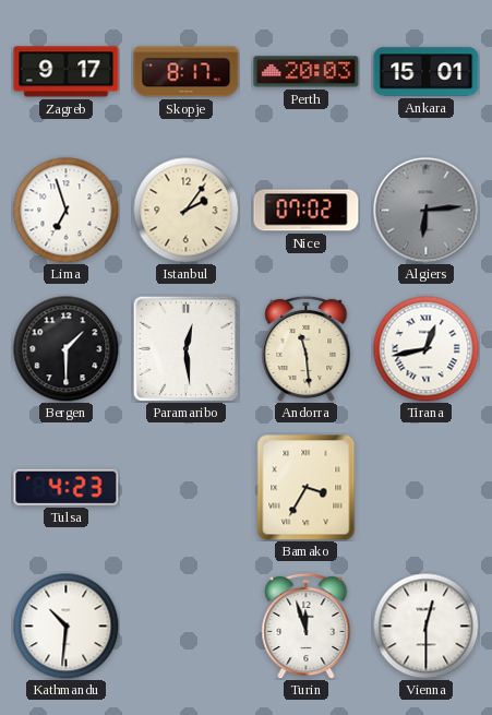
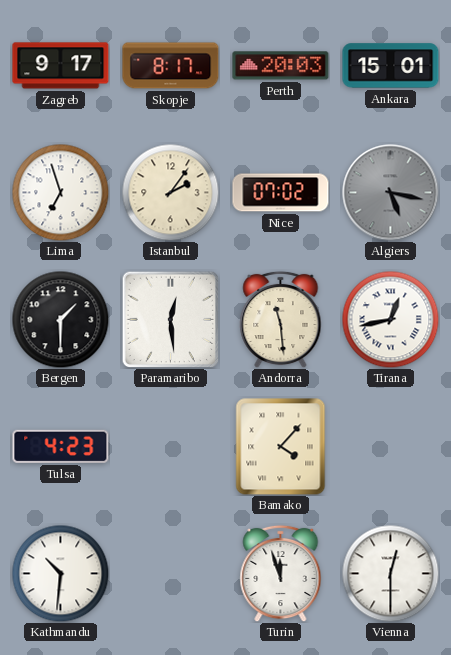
Algiers: 6:14 -> 5:17 (391, 193)
Bamako: 3:35 -> 4:07 (281, 447)
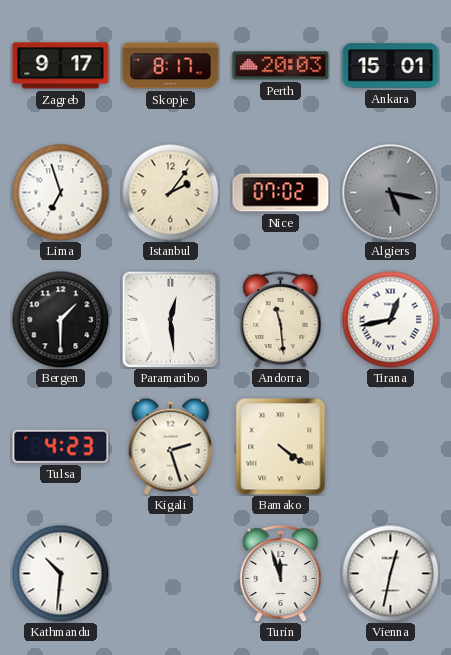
Kigali: none -> 2:27 (171, 446)
Bamako: 4:07 -> 4:21 (281, 447)
Vienna: 12:30 -> 12:32 (390, 573)
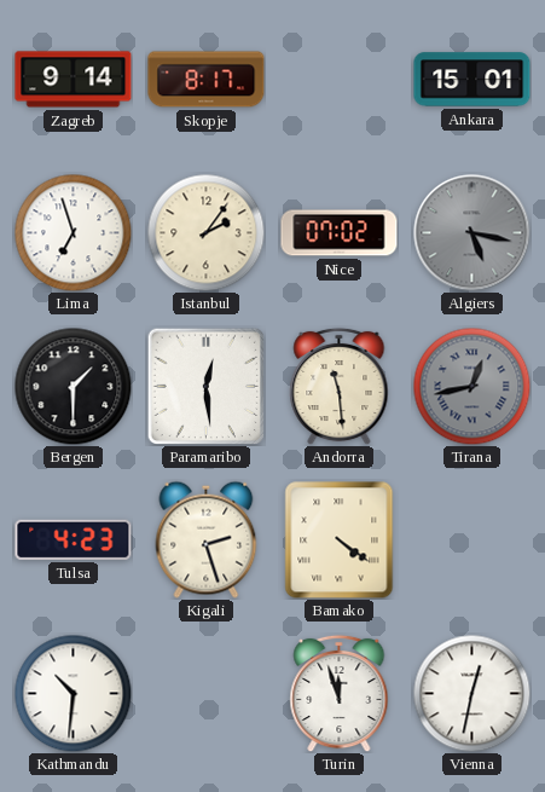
Zagreb: 9:17 -> 9:14 (74, 80)
Perth: 20:03 -> none (281, 66)
Tirana dial: white -> grey (471, 386)
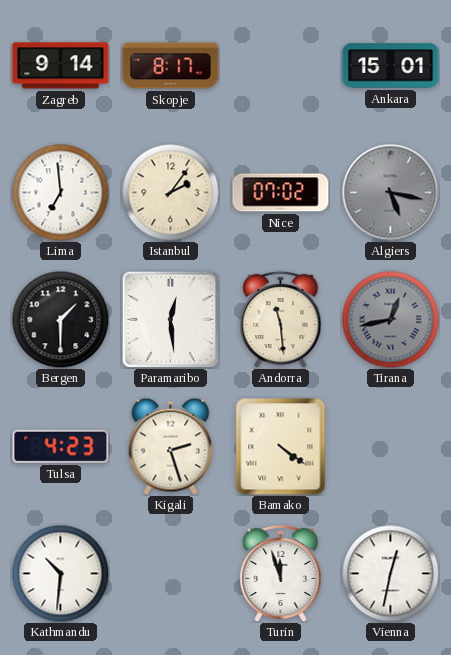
Lima: 6:57 -> 6:59 (60, 192)
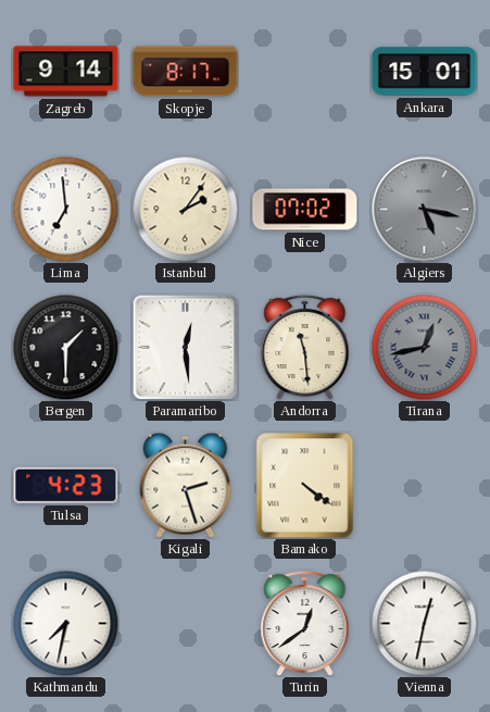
Kathmandu: 10:31 -> 7:32 (65, 623)
Turin: 11:57 -> 12:39 (305, 623)
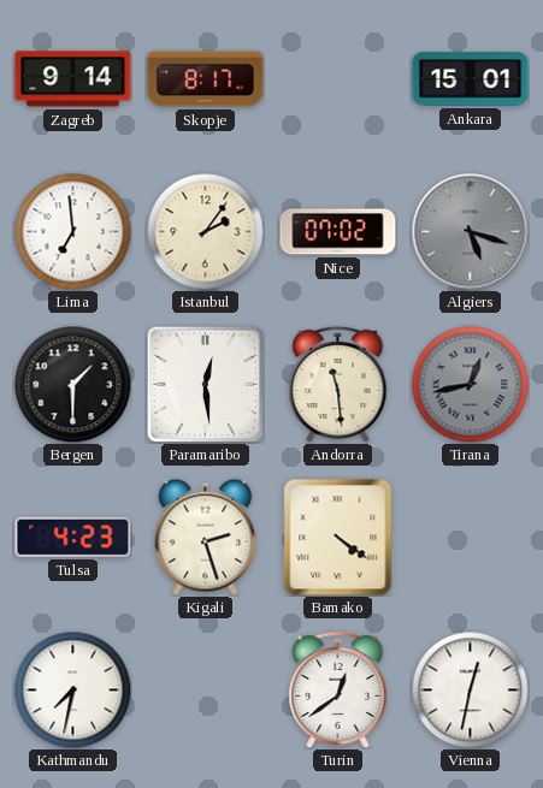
Algiers: 5:17 -> 5:18 (471, 232)
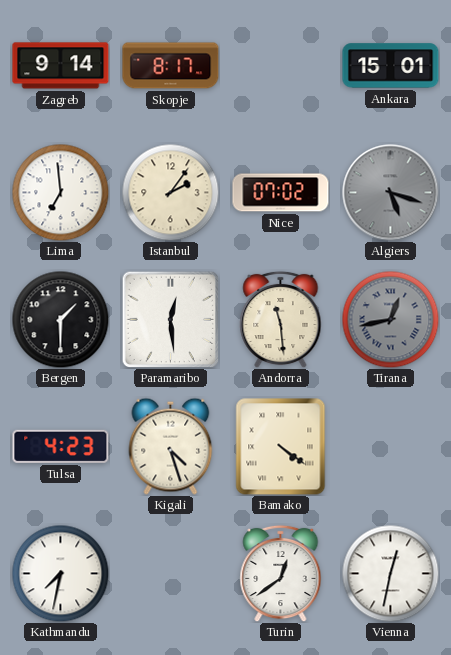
Kigali: 2:27 -> 4:27 (171, 446)
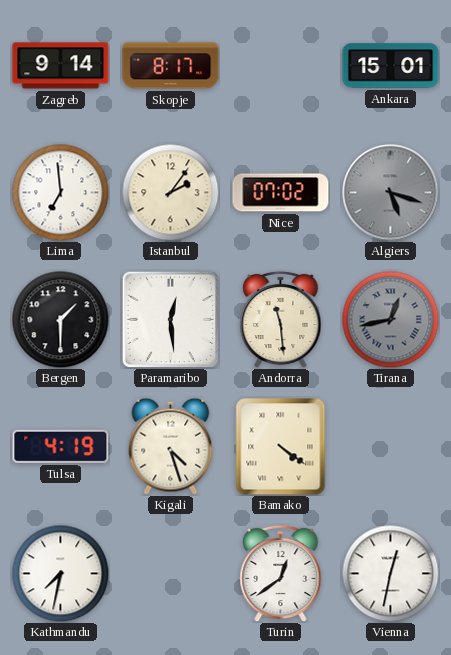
Tulsa: 4:23 -> 4:19 (61, 446)
